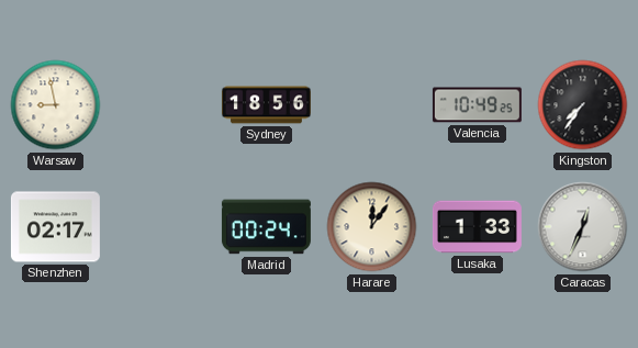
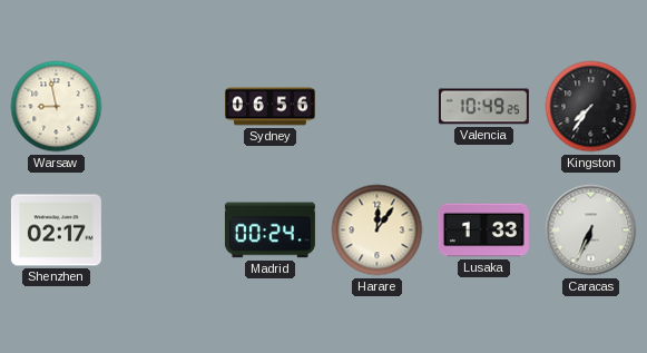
Sydney: 18:56 -> 06:56 (269, 107)
Caracas: 12:34 -> 6:34 (591, 231)
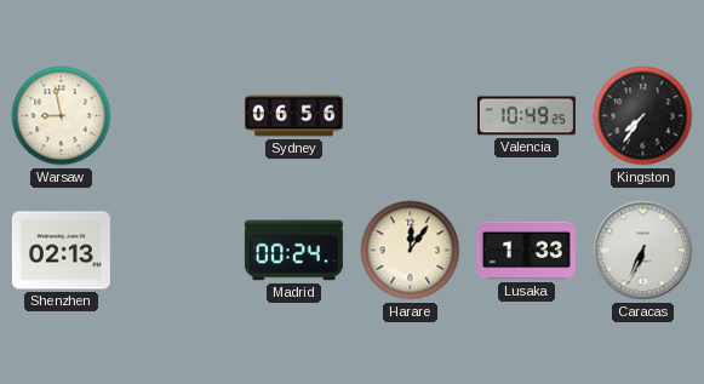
Shenzhen: 02:17 -> 02:13 (61, 251)
